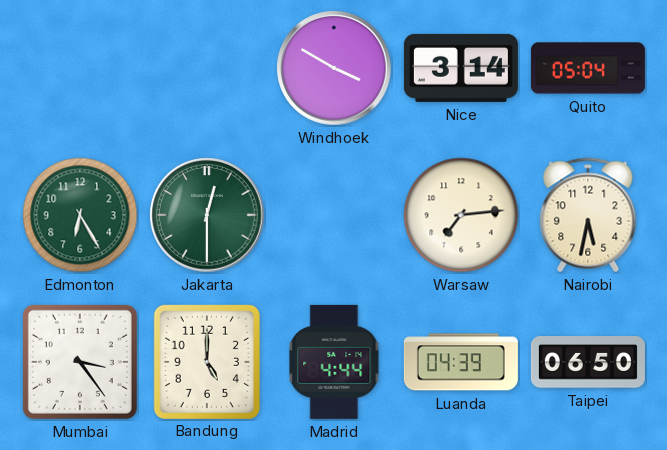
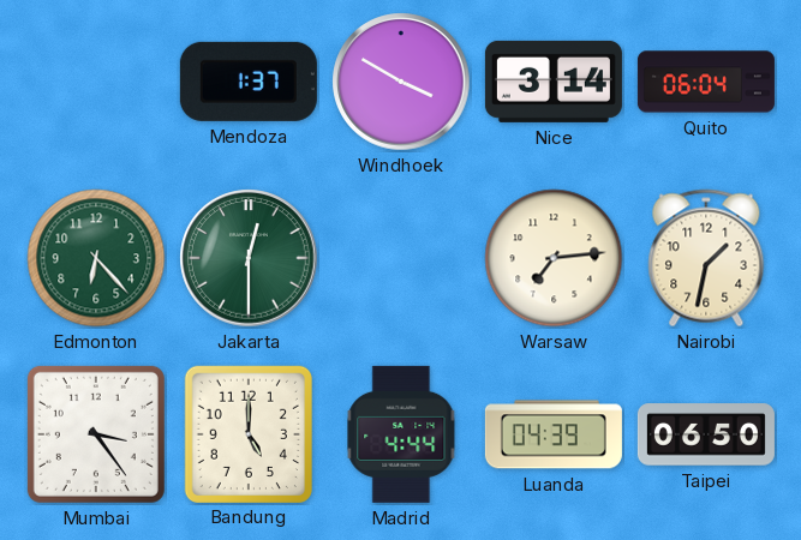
Mendoza: none -> 1:37 (249, 82)
Quito: 05:04 -> 06:04 (706, 82)
Edmonton: 6:25 -> 6:23 (96, 258)
Nairobi: 5:32 -> 1:32 (706, 258)
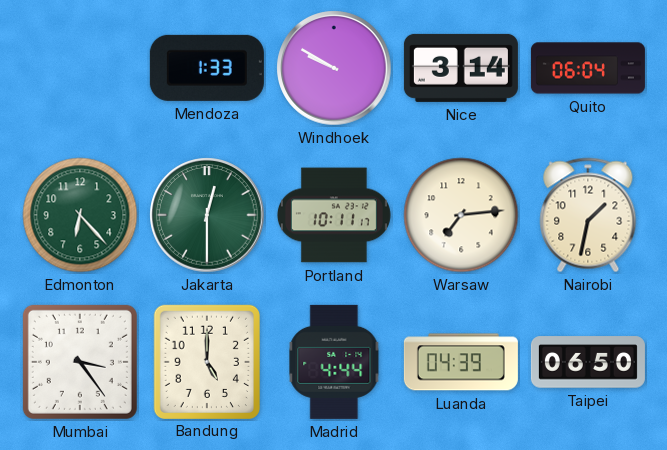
Mendoza: 1:37 -> 1:33 (207, 68)
Windhoek: 3:50 -> 9:50 (334, 68)
Portland: none -> 10:11 (334, 215)
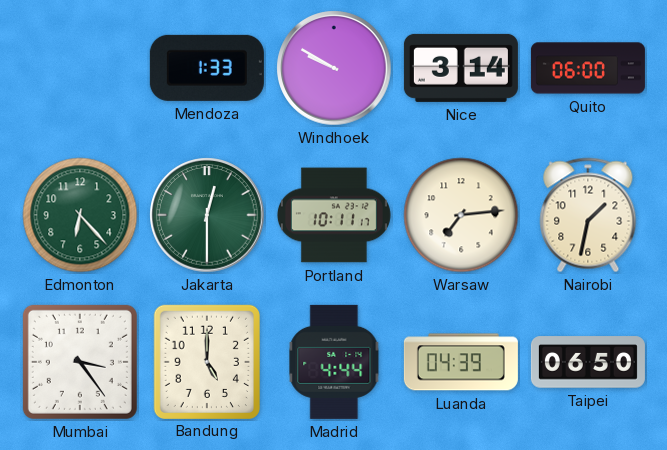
Quito: 06:04 -> 06:00 (588, 68)
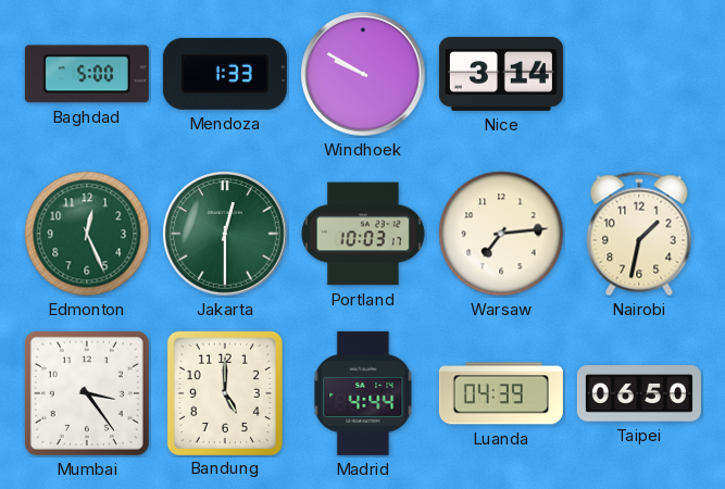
Baghdad: none -> 5:00 (87, 74)
Quito: 06:00 -> none (588, 68)
Edmonton: 6:23 -> 12:26 (87, 234)
Portland: 10:11 -> 10:03 (363, 234)
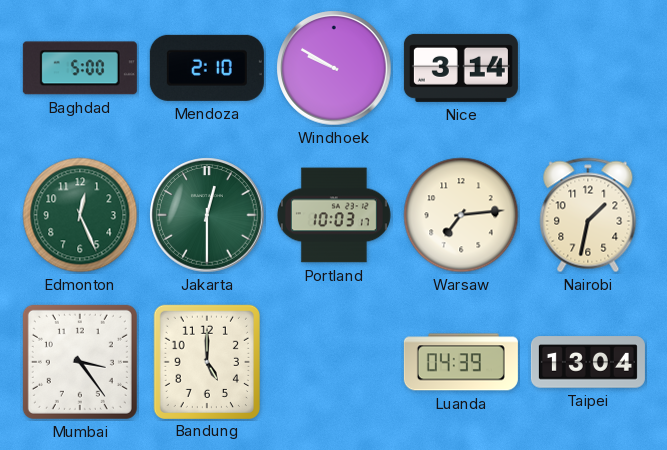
Mendoza: 1:33 -> 2:10 (207, 68)
Madrid: 4:44 -> none (363, 393)
Taipei: 06:50 -> 13:04 (588, 362)
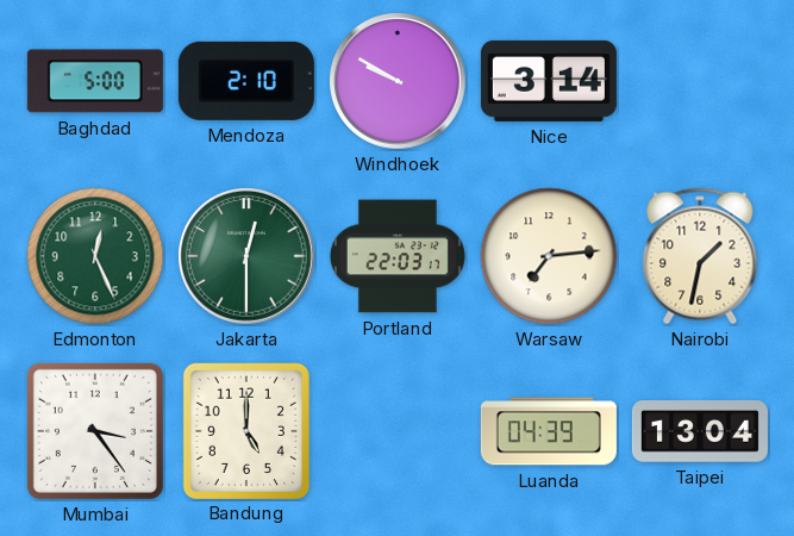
Portland: 10:03 -> 22:03 (398, 256)
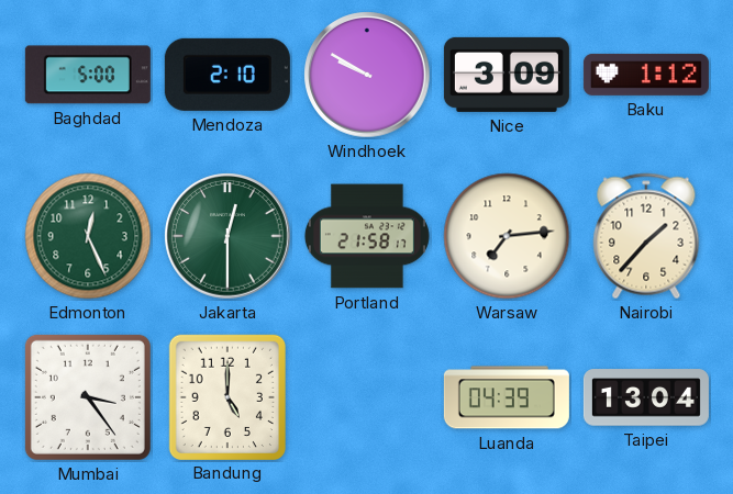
Nice: 3:14 -> 3:09 (507, 75)
Baku: none -> 1:12 (646, 75)
Portland: 22:03 -> 21:58 (367, 236)
Nairobi: 1:32 -> 1:37 (646, 236)
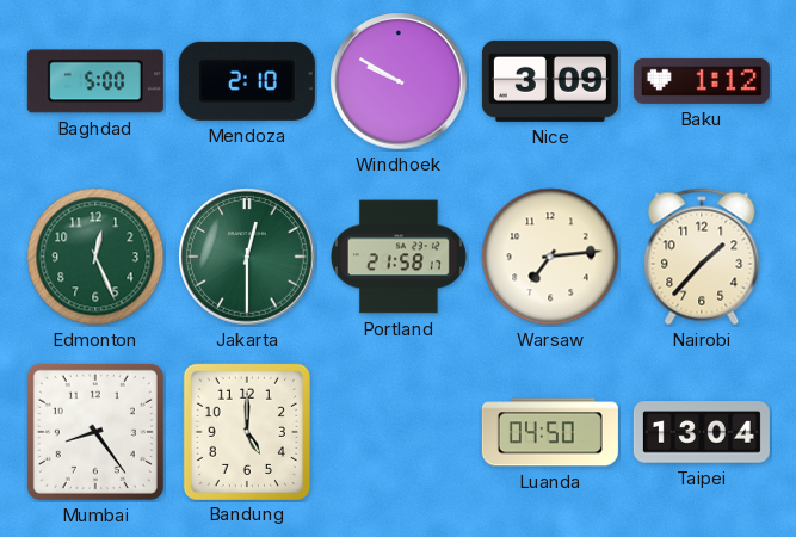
Mumbai: 3:24 -> 8:24 (95, 432)
Luanda: 04:39 -> 04:50 (550, 432)
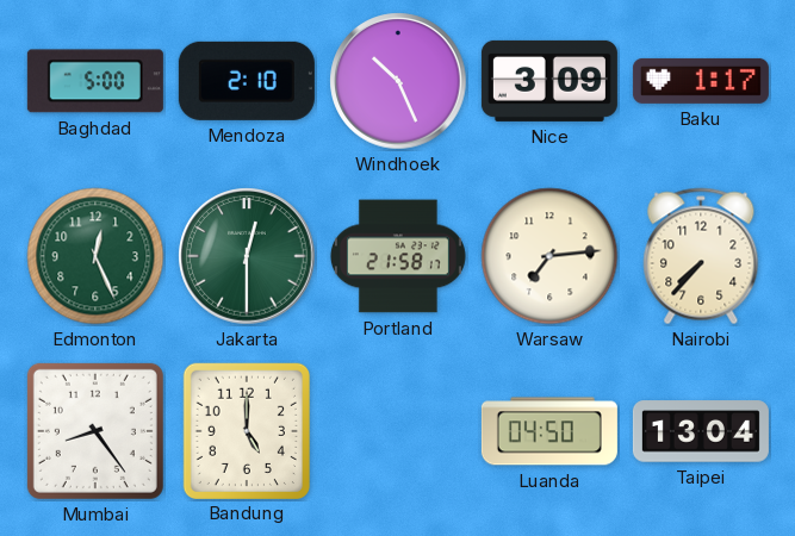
Windhoek: 9:50 -> 10:26 (398, 81)
Baku: 1:12 -> 1:17 (701, 81)
Nairobi: 1:37 -> 7:37 (701, 256)
